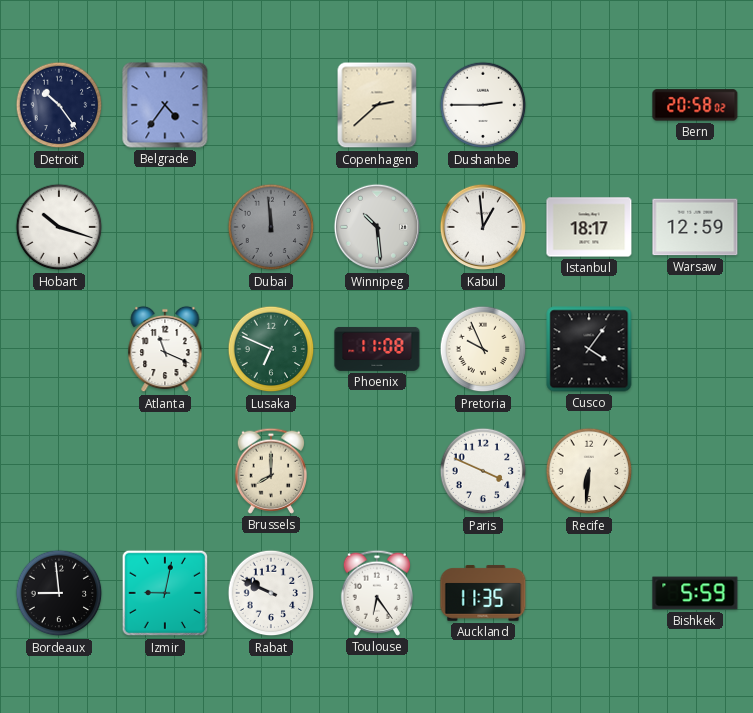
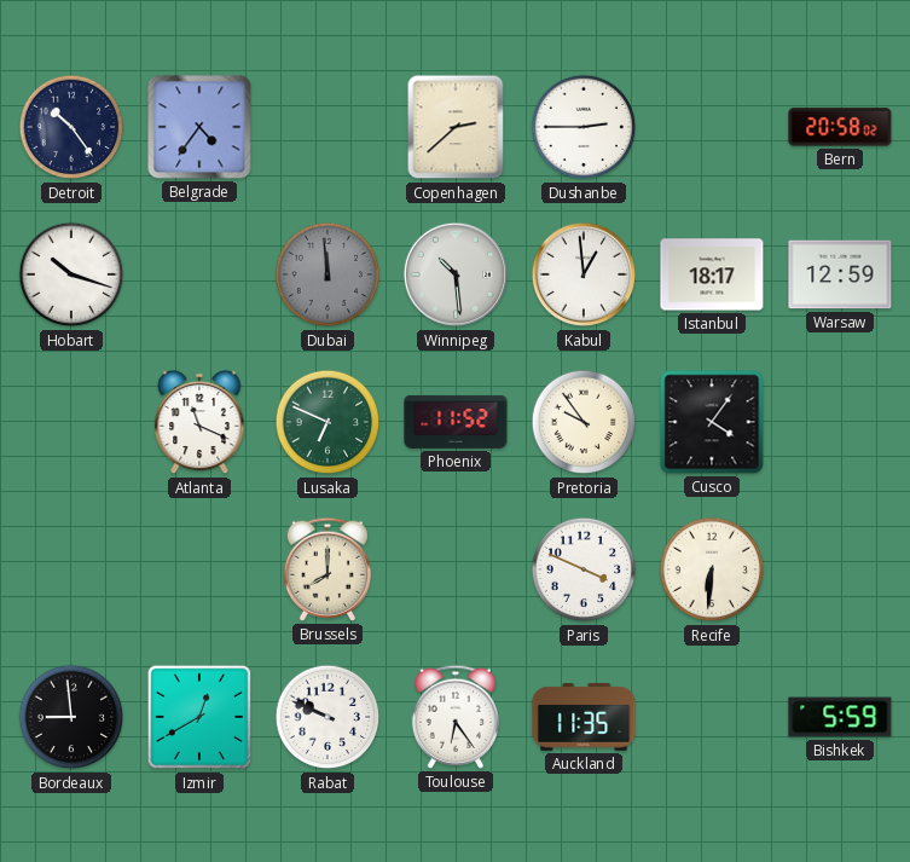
Phoenix: 11:08 -> 11:52 (456, 422)
Pretoria: 9:56 -> 9:54 (584, 422)
Izmir: 9:02 -> 12:40 (199, 717)
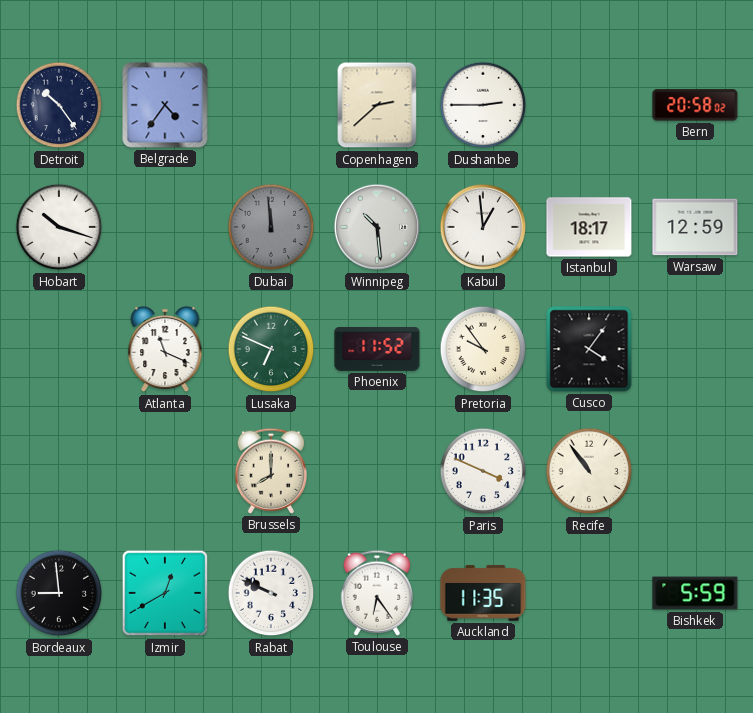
Recife: 6:31 -> 10:54 (589, 471)
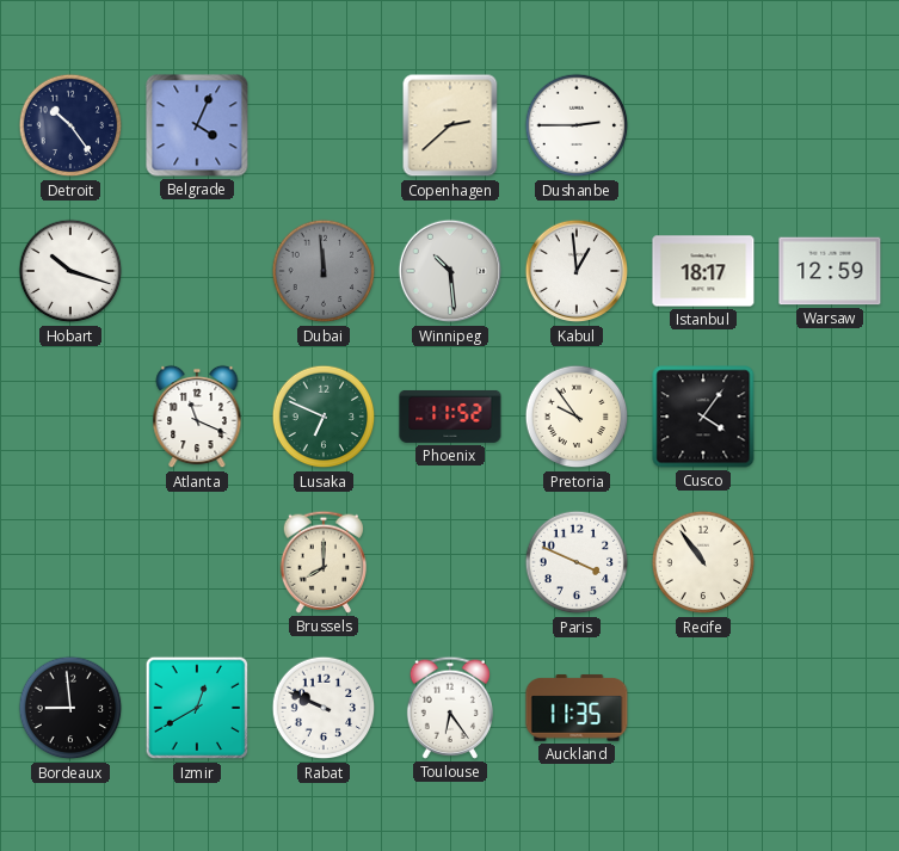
Belgrade: 4:36 -> 4:04 (197, 125)
Bern: 20:58 -> none (695, 105)
Bishkek: 5:59 -> none (695, 593)
